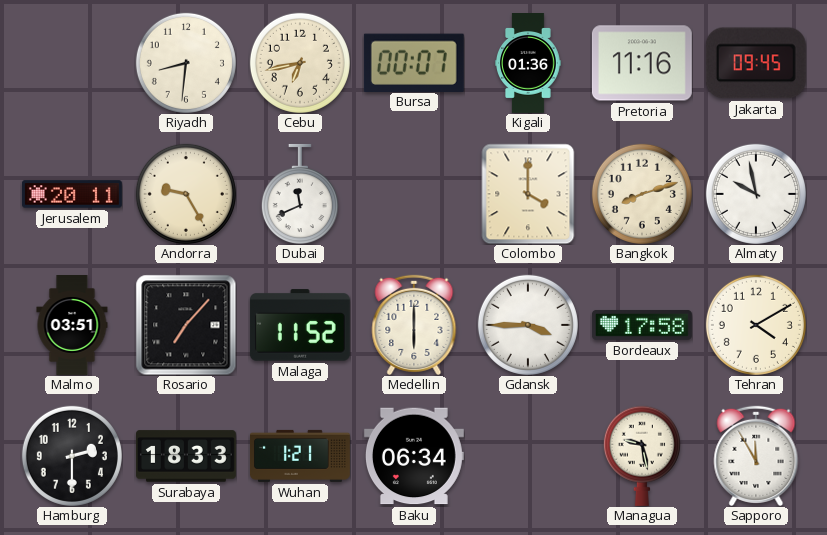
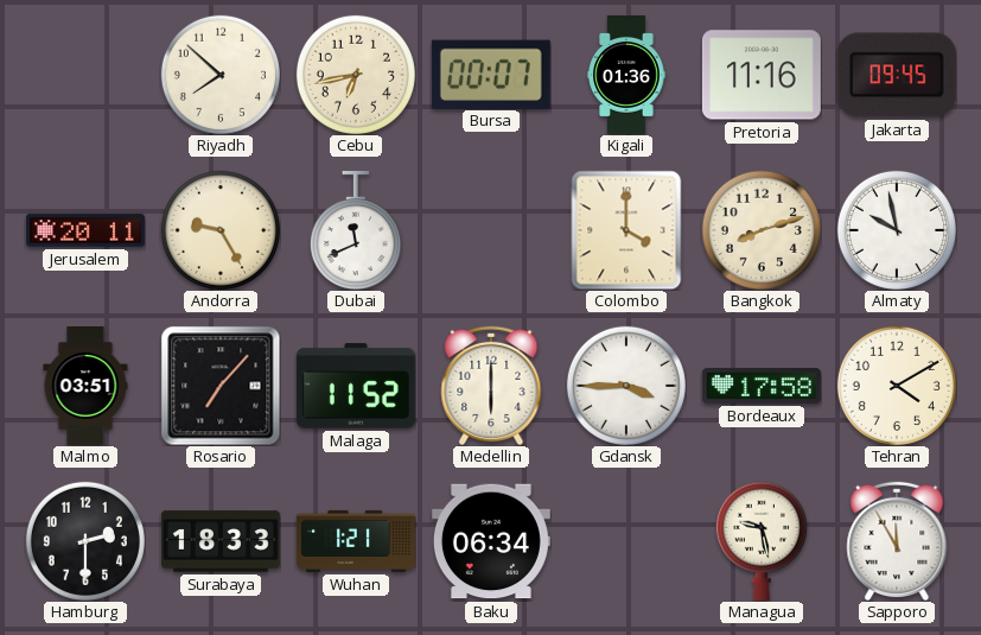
Riyadh: 8:31 -> 7:52 (221, 75)
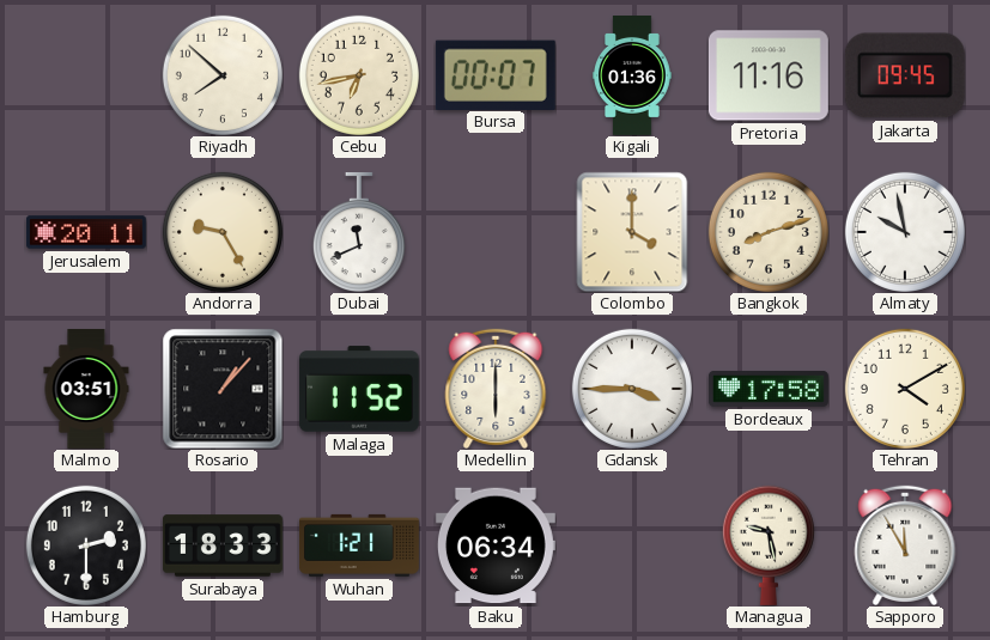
Rosario: 7:07 -> 1:07 (223, 389)
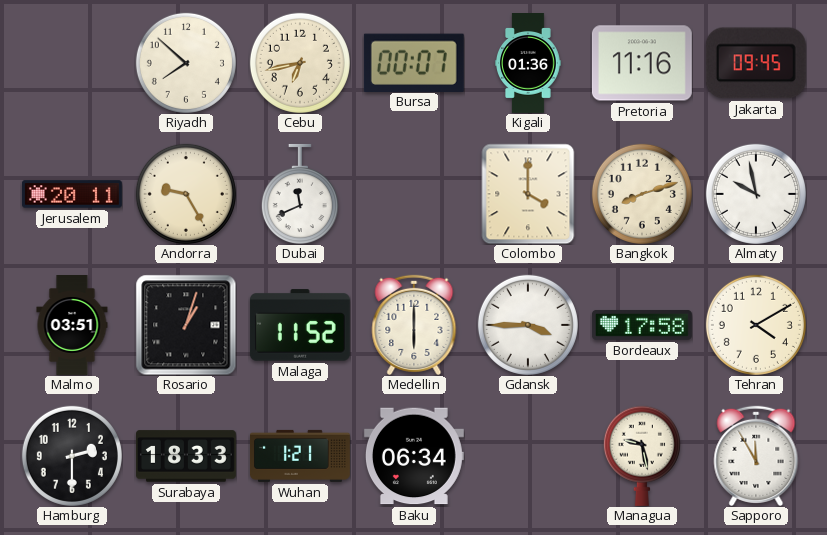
Rosario: 1:07 -> 1:03 (186, 325)
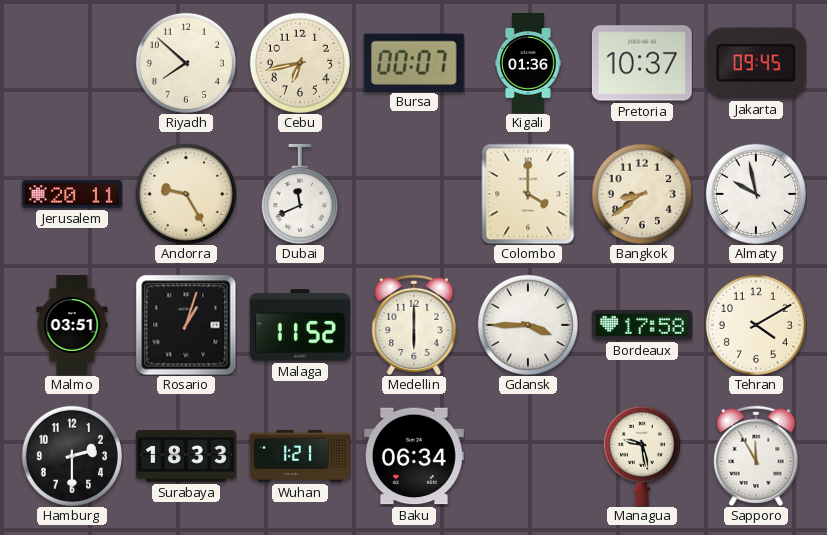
Pretoria: 11:16 -> 10:37 (642, 63)
Bangkok: 8:12 -> 8:39 (642, 194)
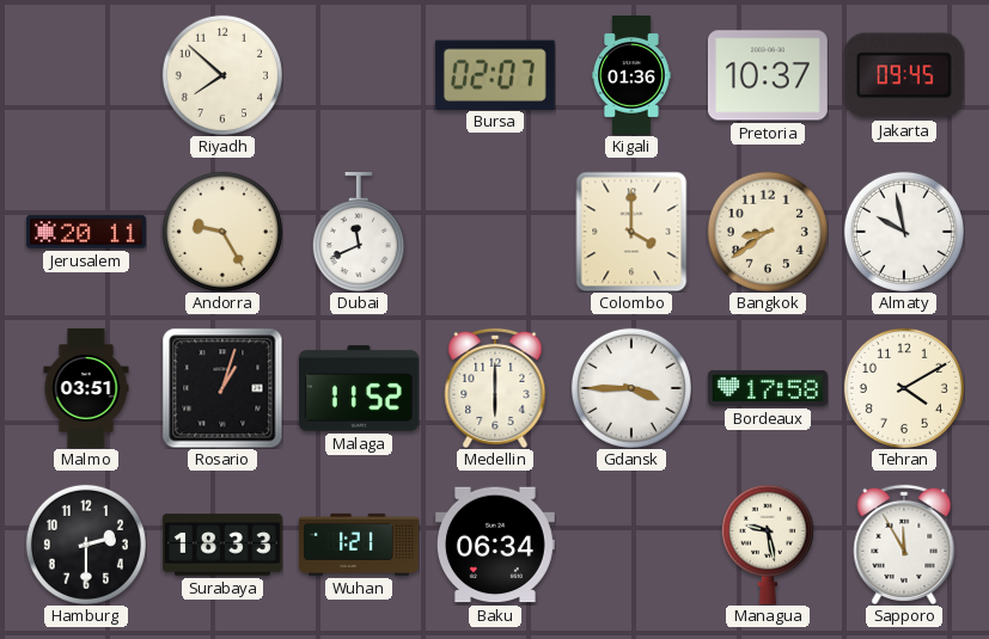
Cebu: 6:43 -> none (300, 63)
Bursa: 00:07 -> 02:07 (495, 74)
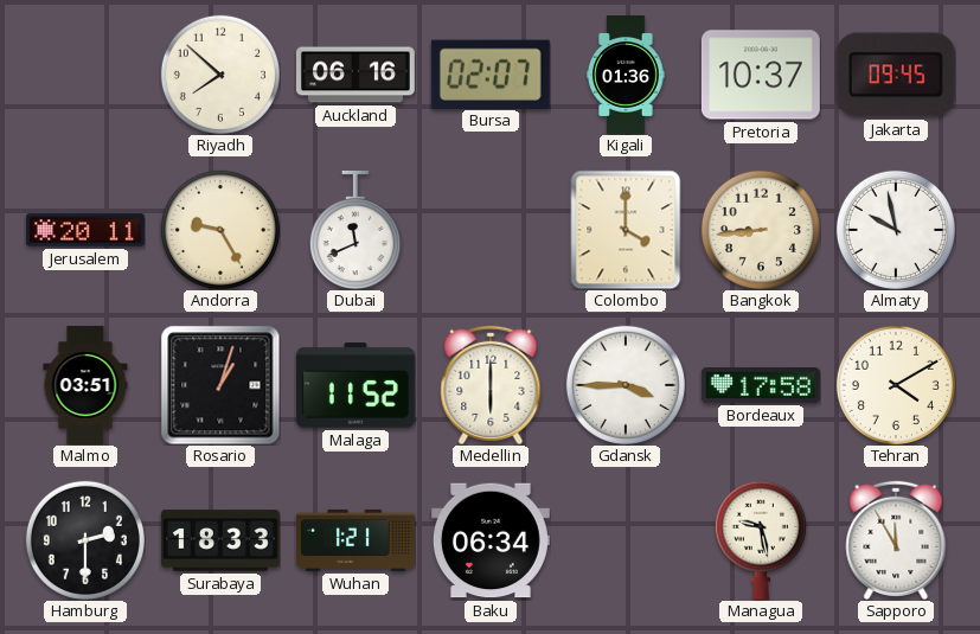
Auckland: none -> 06:16 (356, 75)
Bangkok: 8:39 -> 8:44 (761, 230)
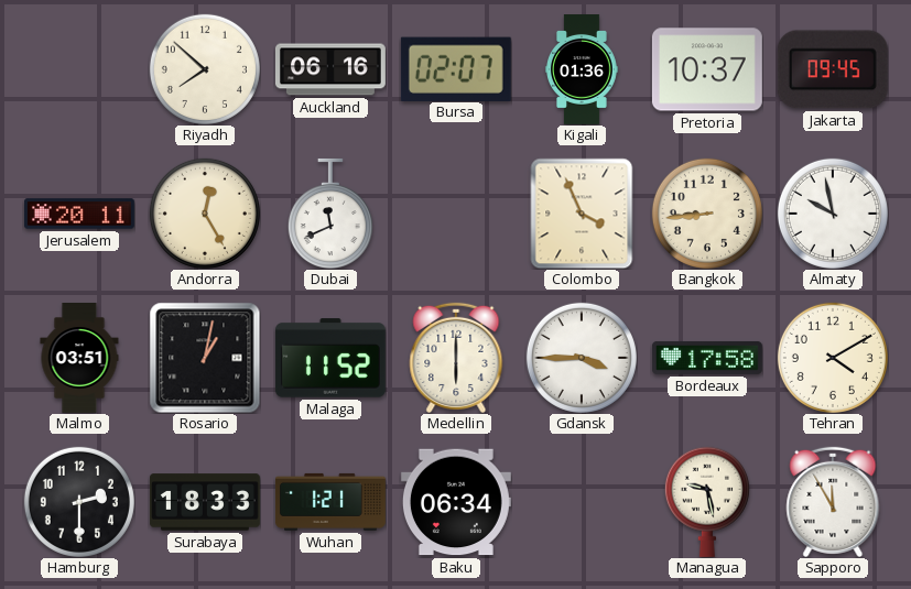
Andorra: 9:25 -> 12:25 (205, 214)
Colombo: 4:00 -> 3:56 (582, 214)
Rosario: 1:03 -> 1:02 (205, 358)
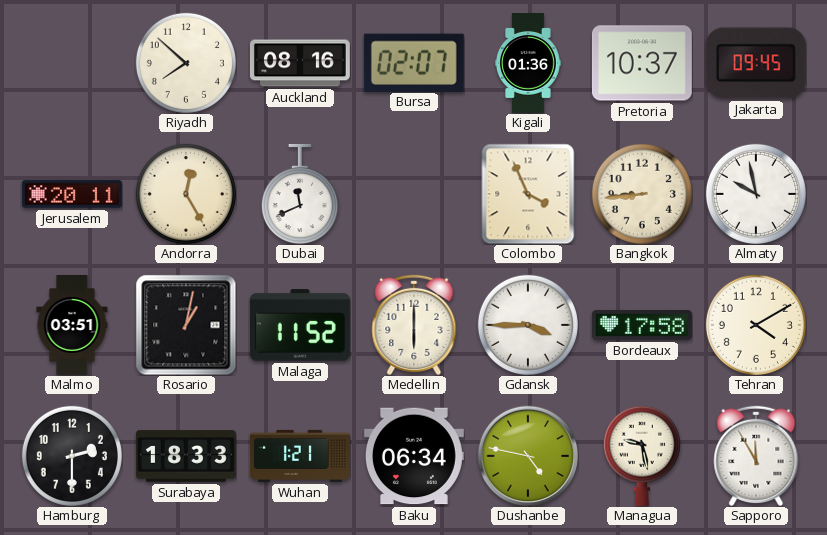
Auckland: 06:16 -> 08:16 (300, 63)
Dushanbe: none -> 4:47 (528, 456)
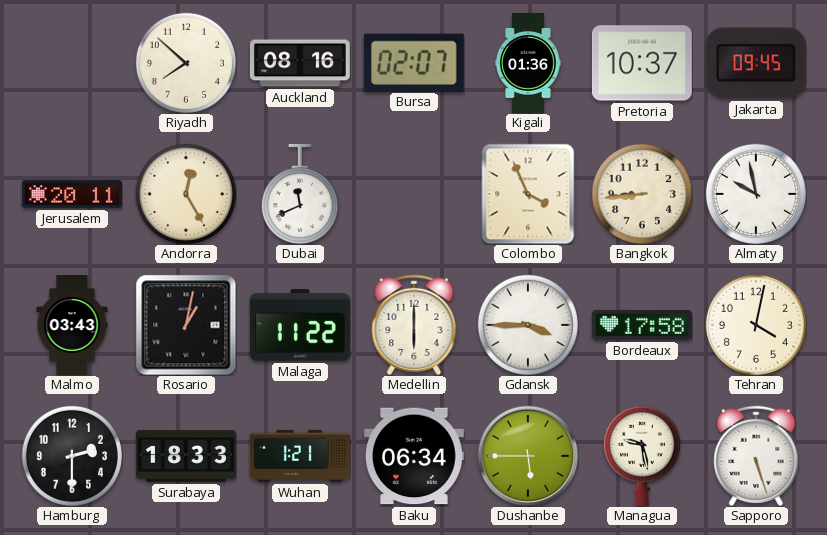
Malmo: 03:51 -> 03:43 (72, 326)
Malaga: 11:52 -> 11:22 (300, 325)
Tehran: 4:10 -> 4:02 (756, 325)
Dushanbe: 4:47 -> 5:45 (528, 456)
Sapporo: 11:55 -> 5:27 (756, 456)
